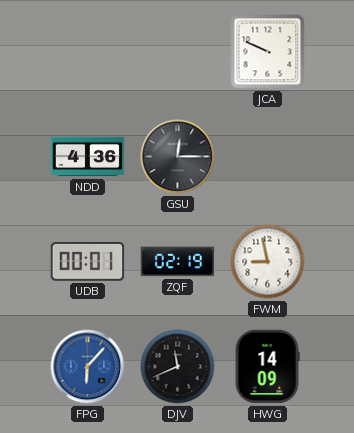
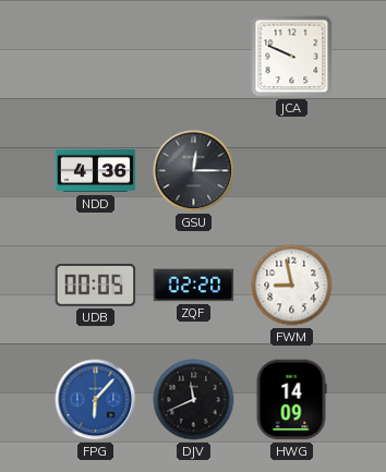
UDB: 00:01 -> 00:05 (96, 286)
ZQF: 02:19 -> 02:20 (194, 286)
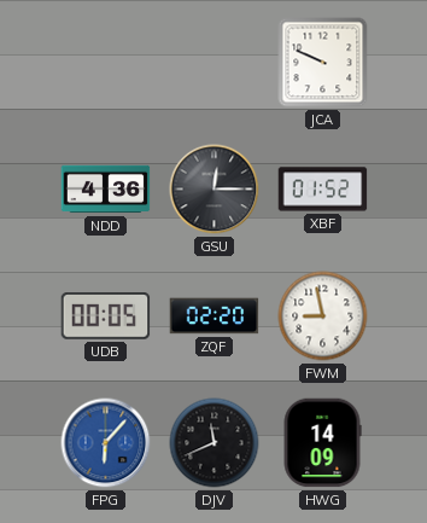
XBF: none -> 01:52 (323, 190)
